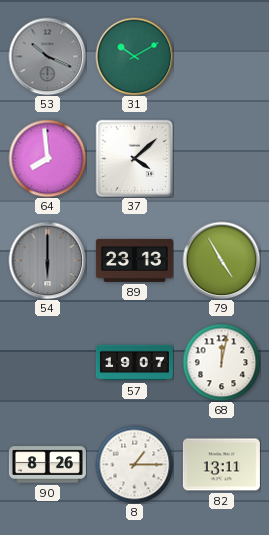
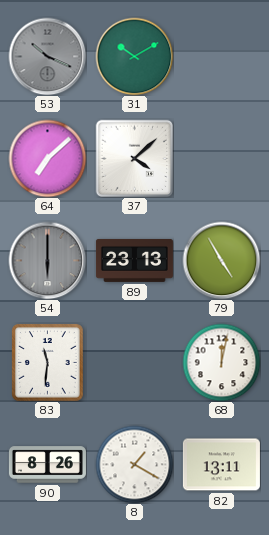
64: 7:59 -> 7:08 (47, 158)
83: none -> 11:31 (48, 363)
57: 19:07 -> none (134, 363)
8: 1:15 -> 1:20 (134, 464)
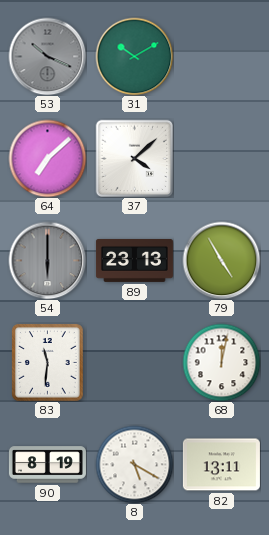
90: 8:26 -> 8:19 (47, 465)
8: 1:20 -> 5:20 (134, 464)
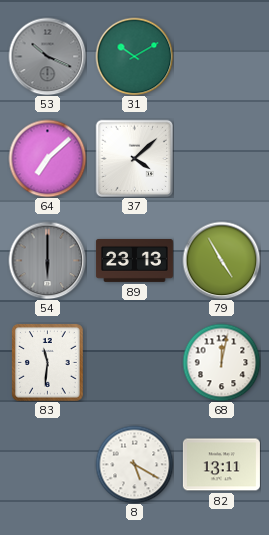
90: 8:19 -> none (47, 465)
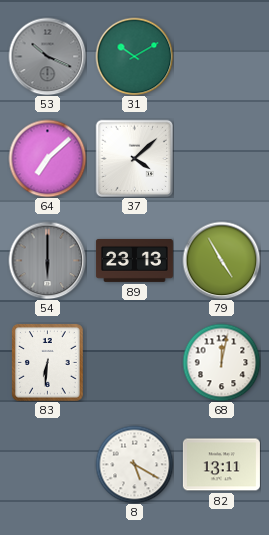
83: 11:31 -> 6:31 (48, 363)
